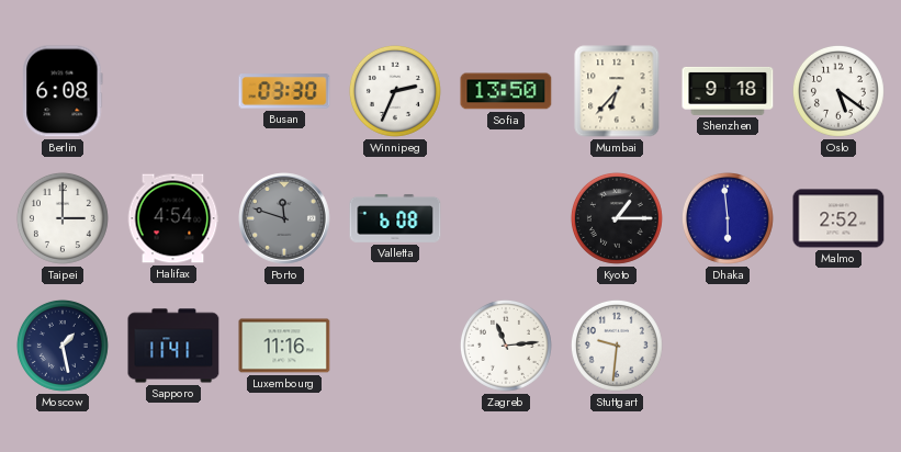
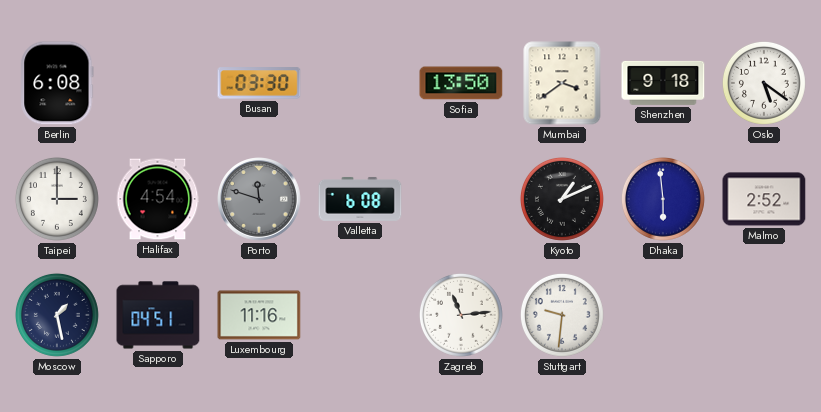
Winnipeg: 2:34 -> none (395, 91)
Mumbai: 6:37 -> 3:39 (562, 83)
Kyoto: 1:15 -> 1:11 (562, 199)
Sapporo: 11:41 -> 04:51 (158, 315)
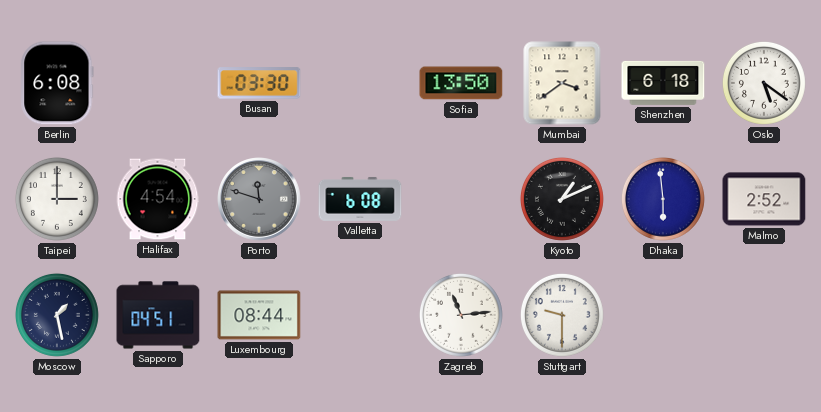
Shenzhen: 9:18 -> 6:18 (663, 83)
Luxembourg: 11:16 -> 08:44 (259, 315)
Stuttgart: 9:31 -> 9:30 (562, 315)
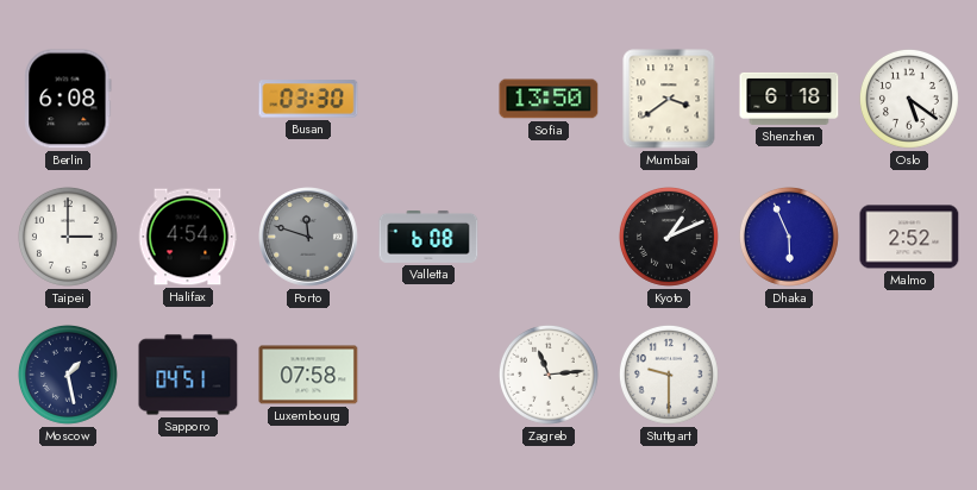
Dhaka: 5:59 -> 5:56 (789, 237)
Luxembourg: 08:44 -> 07:58 (308, 375)
